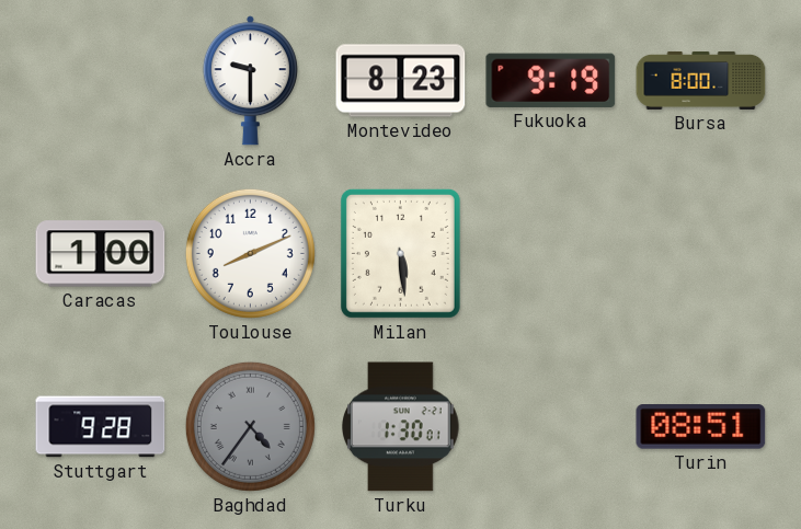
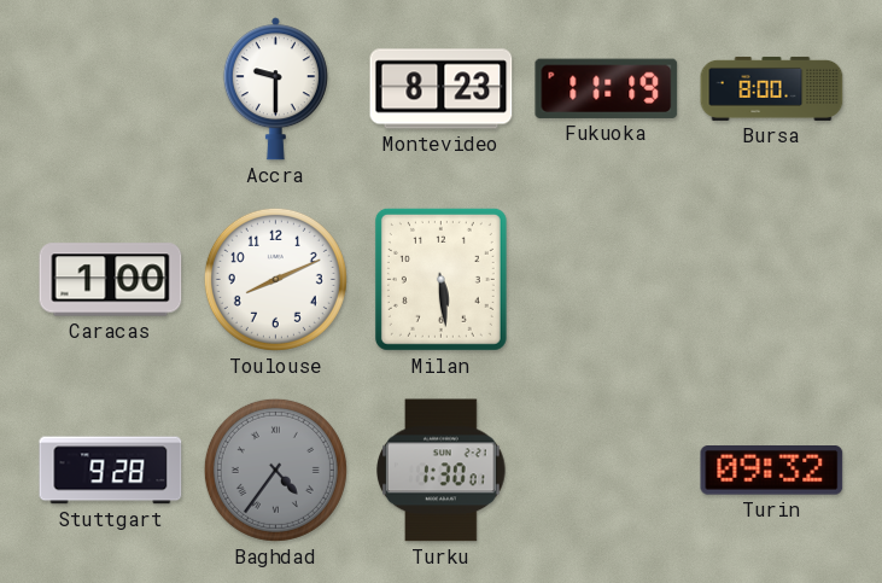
Fukuoka: 9:19 -> 11:19 (607, 88)
Turin: 08:51 -> 09:32 (772, 471)
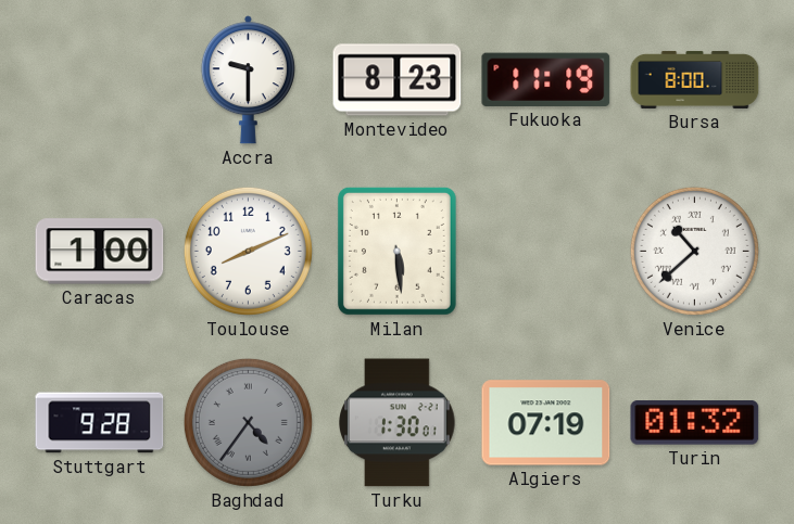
Venice: none -> 10:38 (694, 251)
Algiers: none -> 07:19 (546, 423)
Turin: 09:32 -> 01:32 (695, 423)
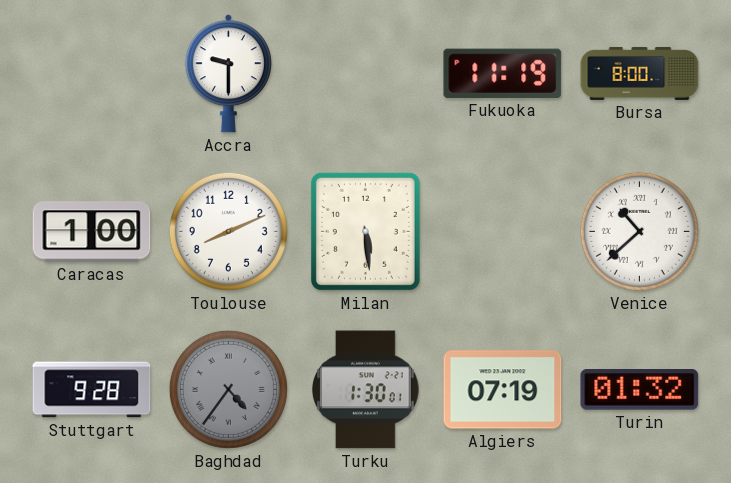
Montevideo: 8:23 -> none (398, 80)
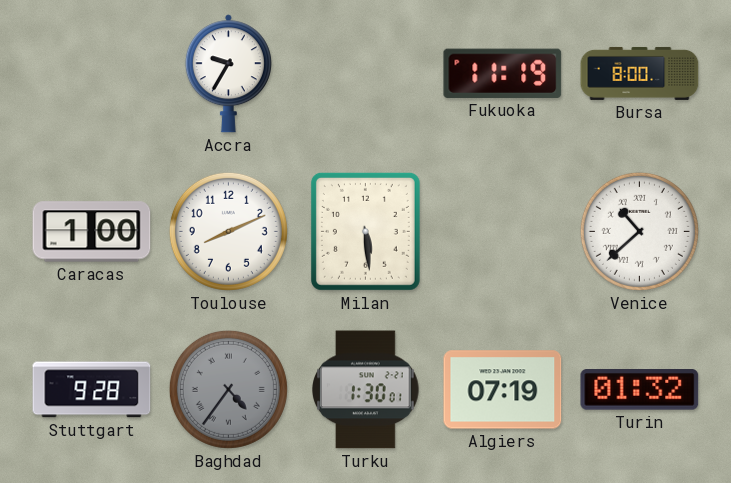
Accra: 9:30 -> 9:35 (228, 74)
